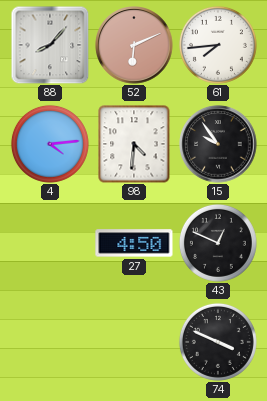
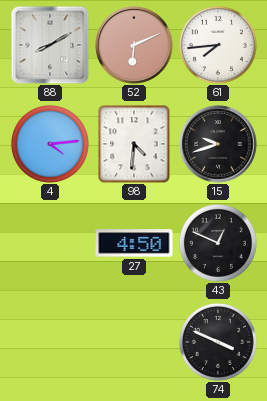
88: 8:07 -> 8:10 (50, 45)
15: 9:54 -> 9:42 (218, 144)
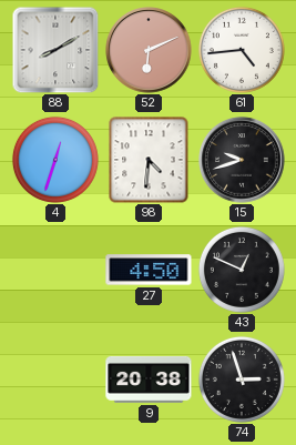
61: 7:44 -> 4:44 (242, 50)
4: 4:14 -> 12:33 (55, 160)
9: none -> 20:38 (149, 380)
74: 3:49 -> 2:57 (242, 380)
